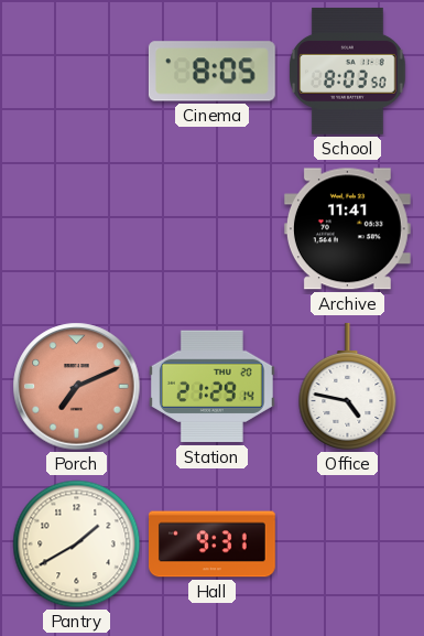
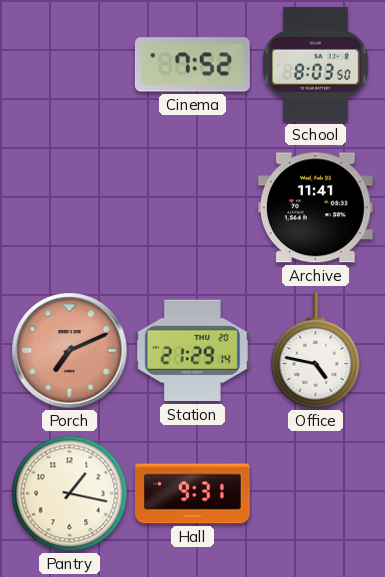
Cinema: 8:05 -> 7:52 (192, 65)
Pantry: 1:40 -> 1:17 (70, 494)
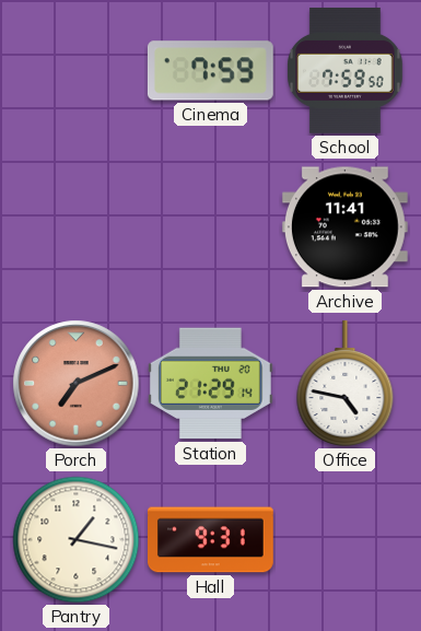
Cinema: 7:52 -> 7:59 (210, 71)
School: 8:03 -> 7:59 (346, 70)
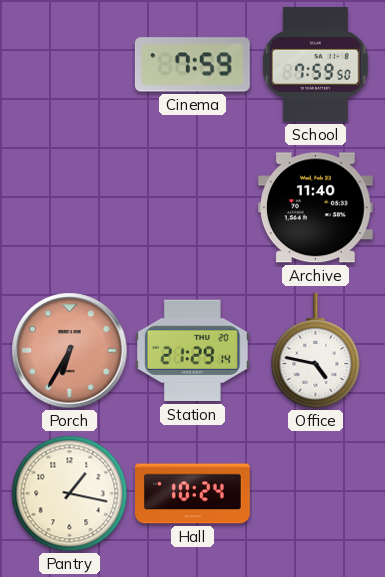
Archive: 11:41 -> 11:40 (315, 208)
Porch: 7:11 -> 6:35 (70, 351)
Hall: 9:31 -> 10:24 (193, 494)
